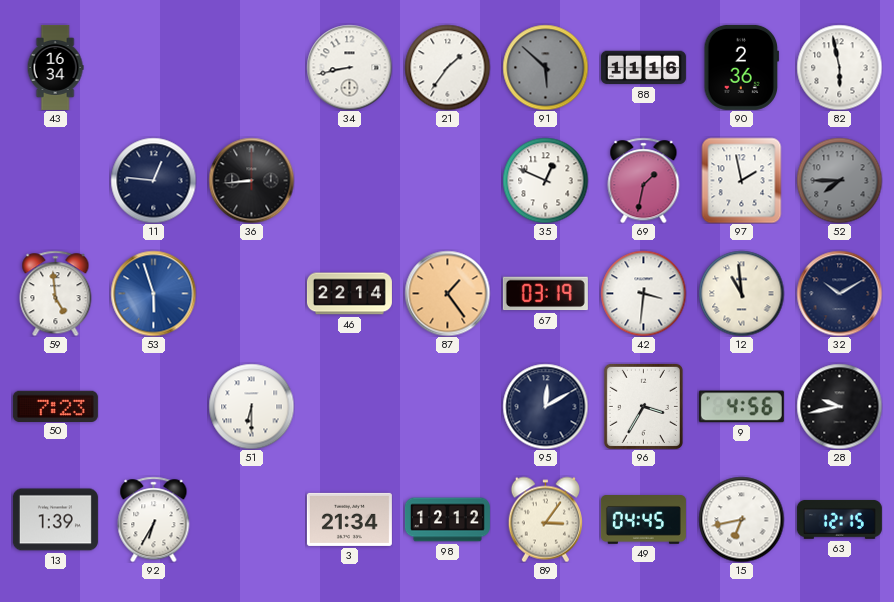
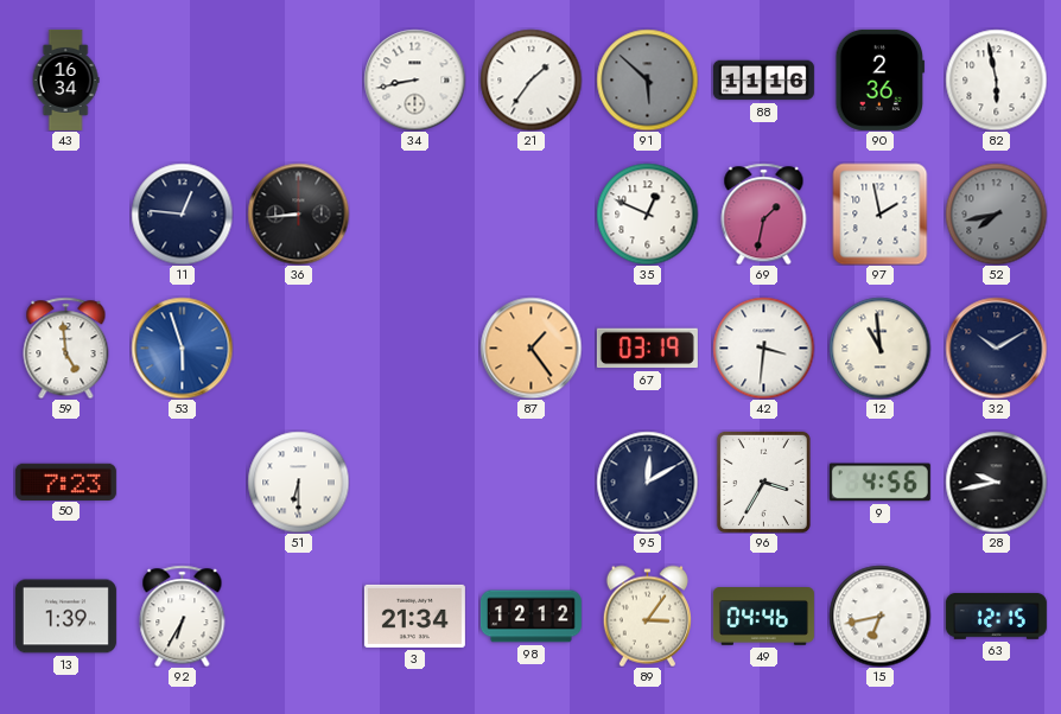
52: 7:45 -> 7:43 (996, 213)
46: 22:14 -> none (349, 294)
49: 04:45 -> 04:46 (763, 617)
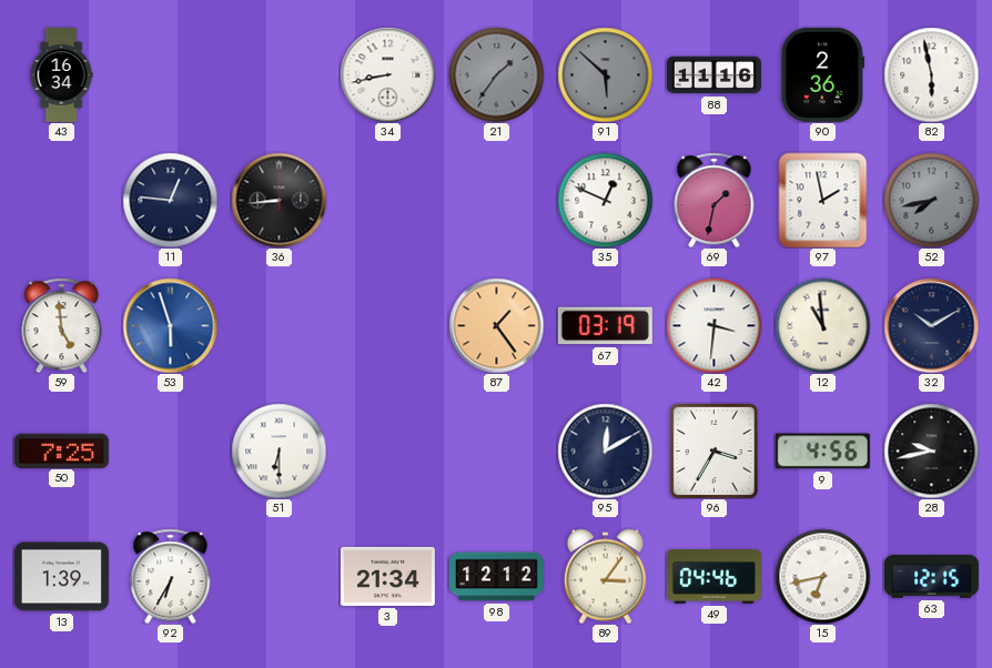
21 dial: white -> grey (496, 74)
50: 7:23 -> 7:25 (61, 451)
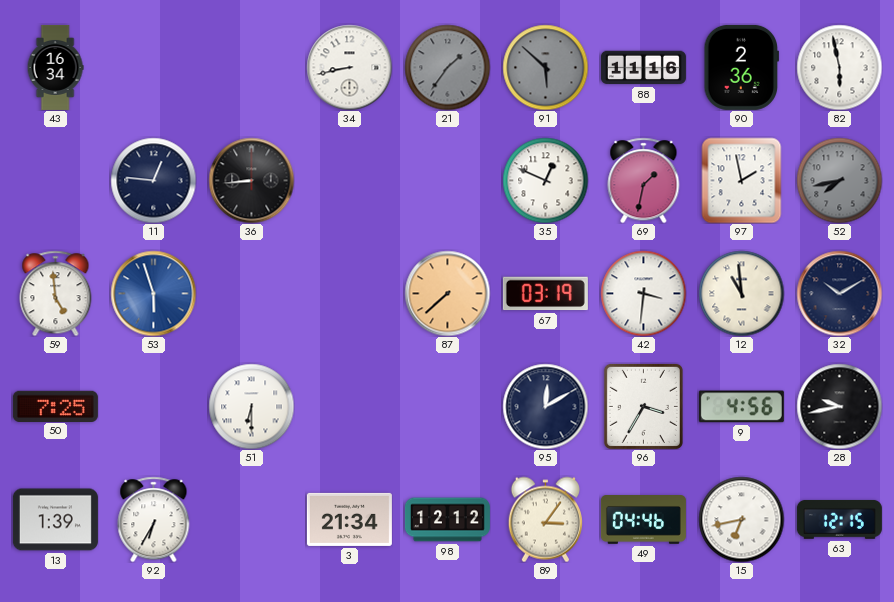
87: 1:24 -> 7:38 (447, 293)
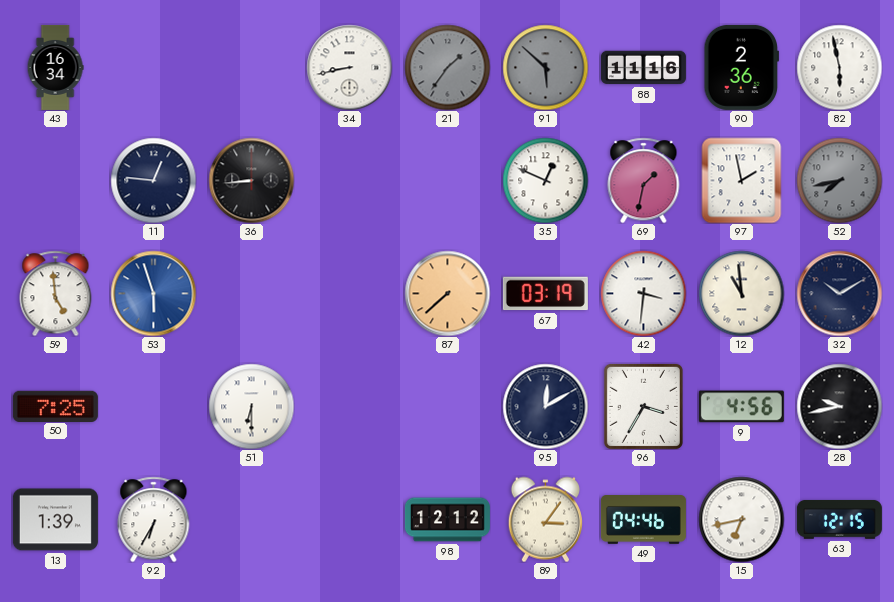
3: 21:34 -> none (349, 519)
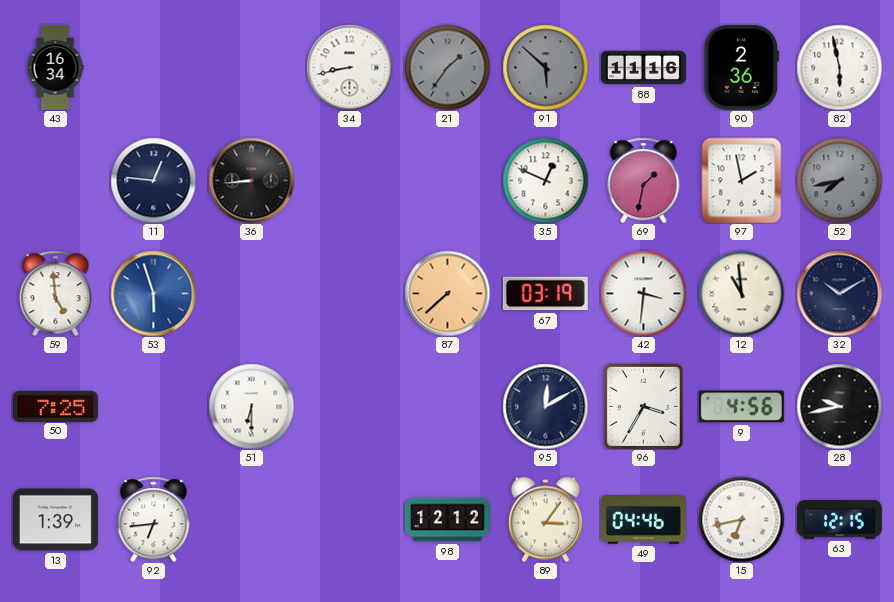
92: 6:35 -> 6:44 (154, 519)
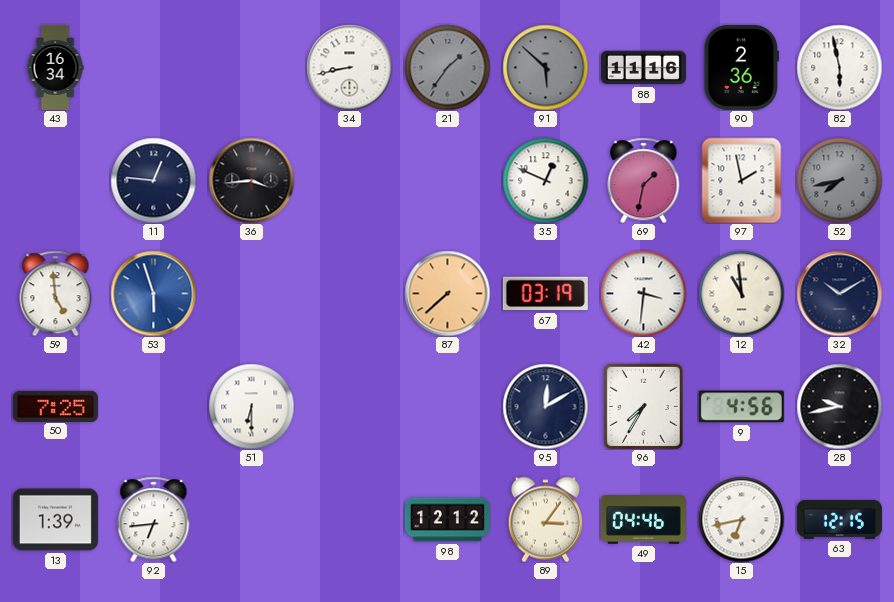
36: 8:44 -> 3:44 (251, 180)
96: 3:35 -> 7:35 (643, 406)
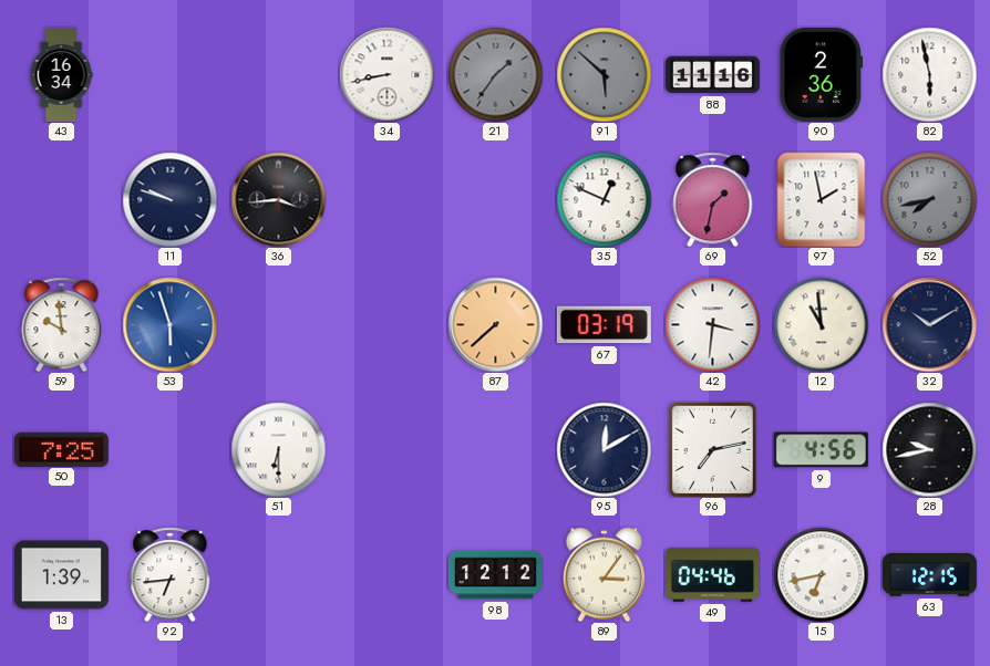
11: 12:46 -> 9:48 (169, 199)
59: 4:59 -> 9:59 (62, 324)
96: 7:35 -> 7:13 (712, 449)
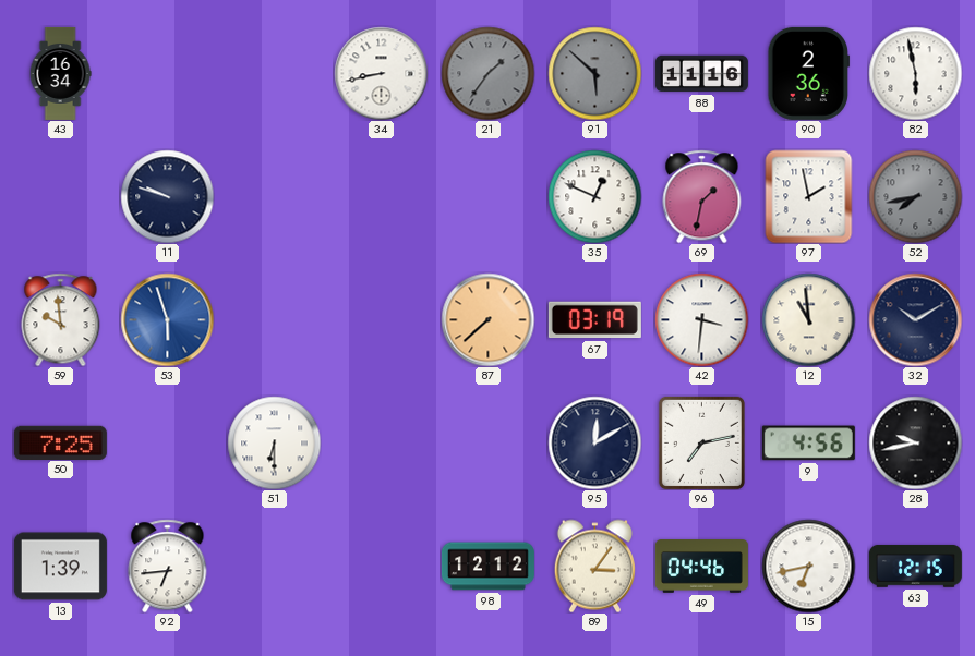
36: 3:44 -> none (278, 199)
